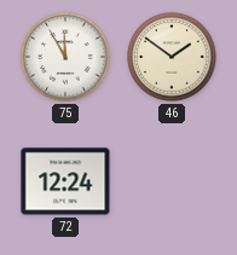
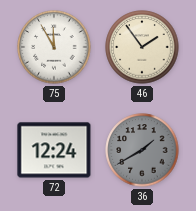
46: 1:51 -> 1:54 (142, 47)
36: none -> 1:40 (142, 150)
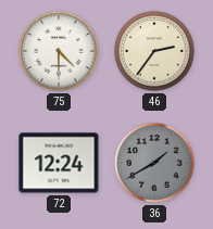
75: 11:55 -> 4:30 (59, 51)
46: 1:54 -> 2:36 (154, 51)
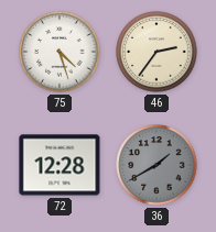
75: 4:30 -> 4:27 (60, 52)
72: 12:24 -> 12:28 (60, 165)
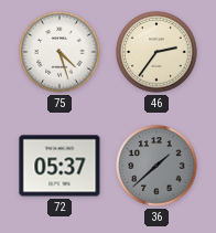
72: 12:28 -> 05:37 (60, 166)
36: 1:40 -> 1:38 (156, 166)
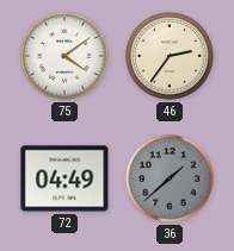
75: 4:27 -> 4:09 (64, 56)
72: 05:37 -> 04:49 (64, 178)
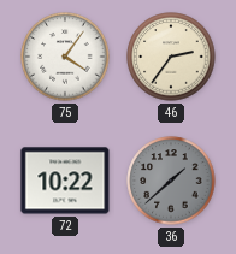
75: 4:09 -> 4:06 (65, 57)
72: 04:49 -> 10:22 (65, 181)
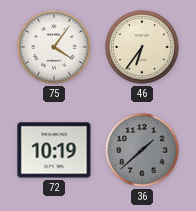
46: 2:36 -> 6:36 (142, 47)
72: 10:22 -> 10:19 (54, 150)
